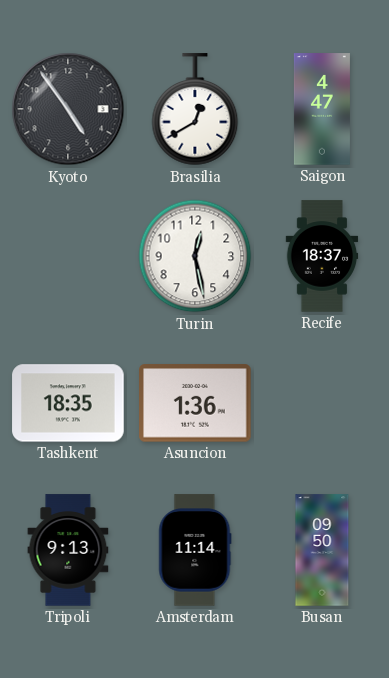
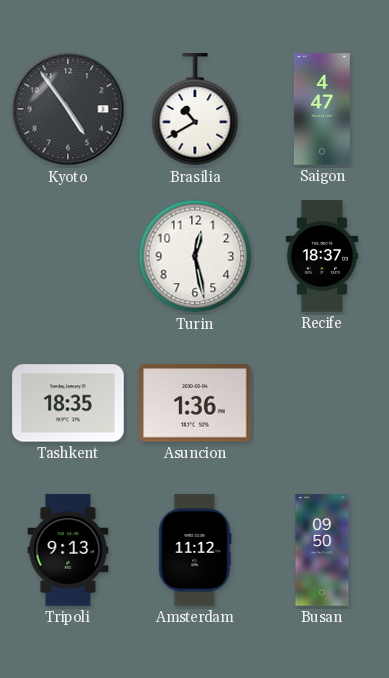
Brasilia: 12:40 -> 10:40 (195, 110)
Amsterdam: 11:14 -> 11:12 (195, 550)
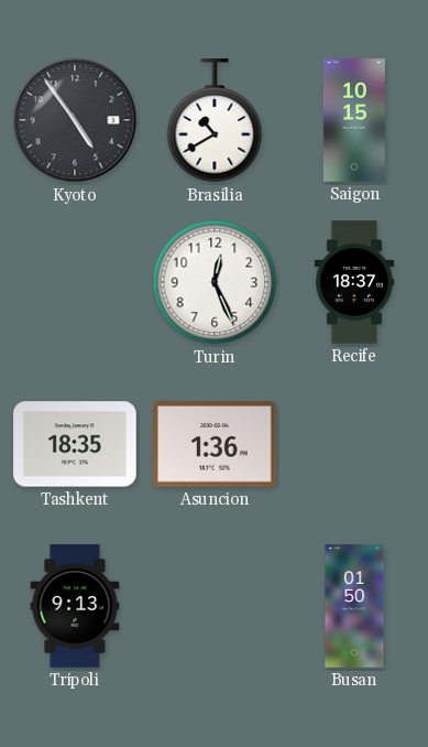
Saigon: 4:47 -> 10:15 (354, 120)
Turin: 12:28 -> 12:26 (215, 282)
Amsterdam: 11:12 -> none (195, 550)
Busan: 09:50 -> 01:50 (354, 606)
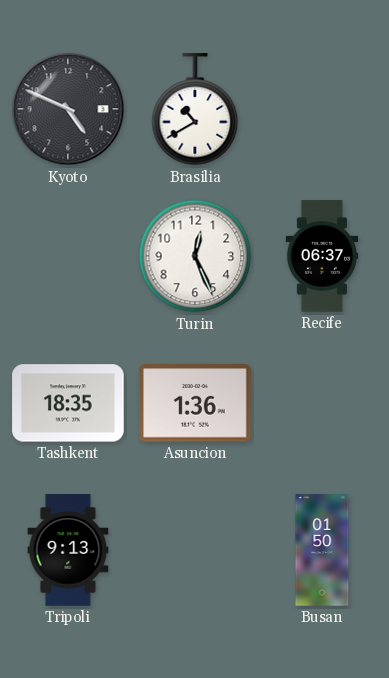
Kyoto: 4:54 -> 4:49 (68, 109)
Saigon: 10:15 -> none (354, 120)
Recife: 18:37 -> 06:37 (322, 256)
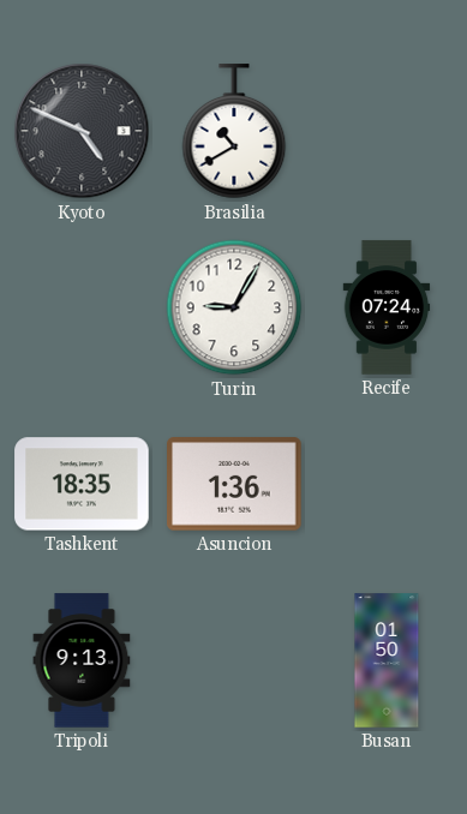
Turin: 12:26 -> 9:05 (234, 307)
Recife: 06:37 -> 07:24 (387, 307)
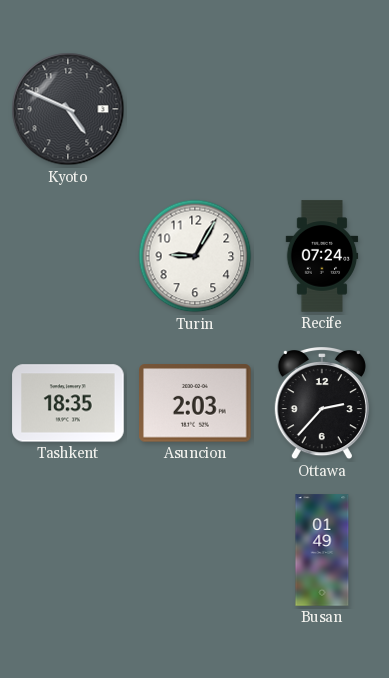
Brasilia: 10:40 -> none (234, 132)
Asuncion: 1:36 -> 2:03 (195, 403)
Ottawa: none -> 2:37 (322, 404)
Tripoli: 9:13 -> none (82, 660)
Busan: 01:50 -> 01:49 (322, 550)
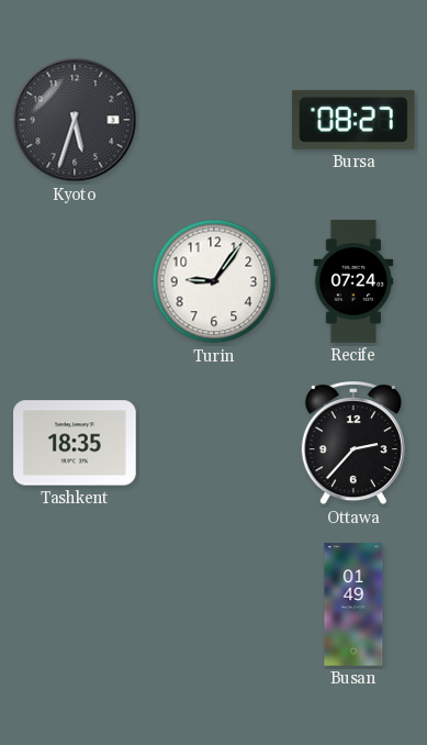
Kyoto: 4:49 -> 5:33 (75, 120)
Bursa: none -> 08:27 (353, 120)
Turin: 9:05 -> 9:06 (214, 281)
Asuncion: 2:03 -> none (195, 403)
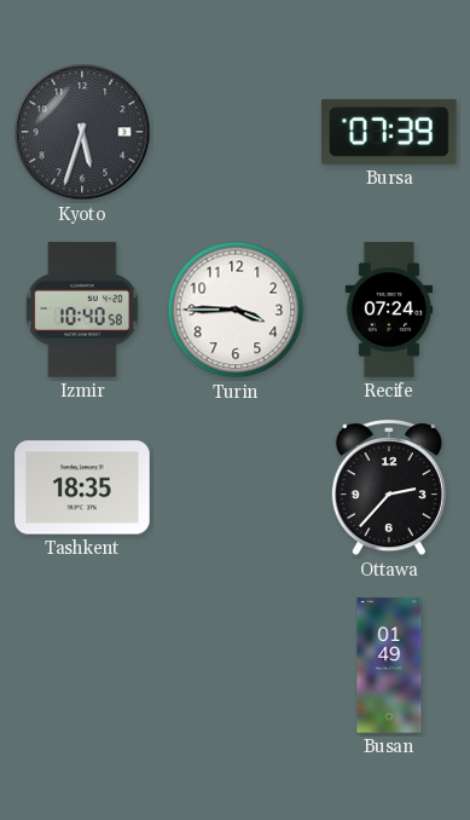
Bursa: 08:27 -> 07:39 (389, 132)
Izmir: none -> 10:40 (82, 310)
Turin: 9:06 -> 3:45 (236, 310)
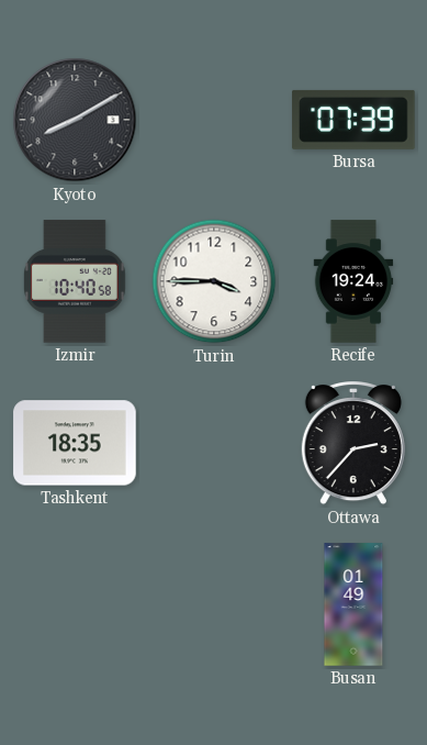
Kyoto: 5:33 -> 8:10 (75, 120)
Recife: 07:24 -> 19:24 (353, 281)
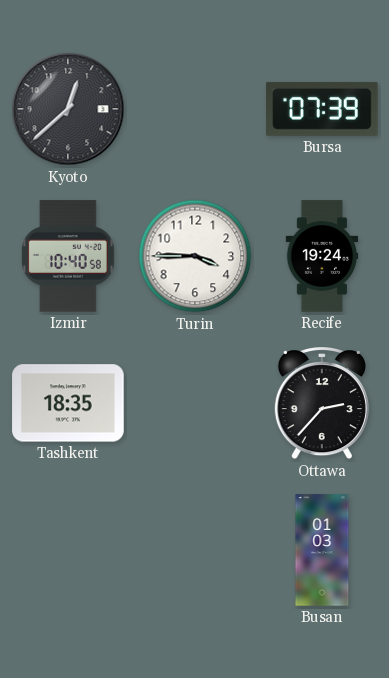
Kyoto: 8:10 -> 12:38 (68, 109)
Busan: 01:49 -> 01:03 (322, 550)
